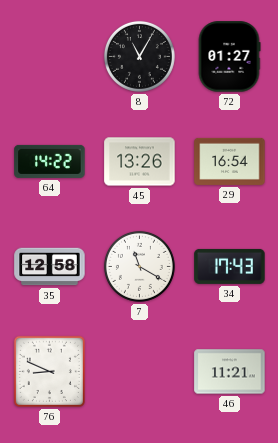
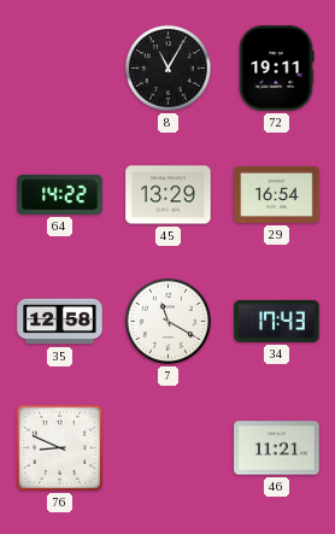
72: 01:27 -> 19:11 (276, 69)
45: 13:26 -> 13:29 (169, 195)
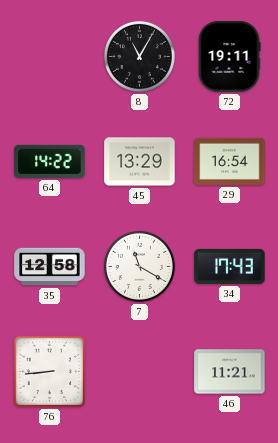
76: 8:49 -> 8:44 (49, 371)
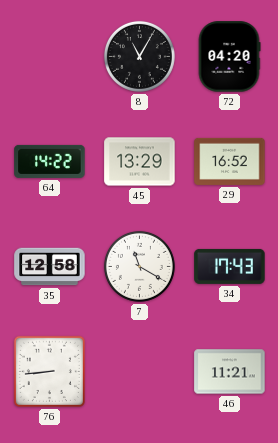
72: 19:11 -> 04:20 (229, 57)
29: 16:54 -> 16:52 (230, 161)
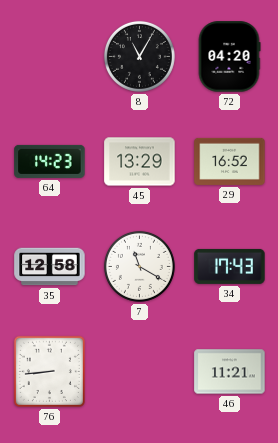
64: 14:22 -> 14:23 (50, 161)
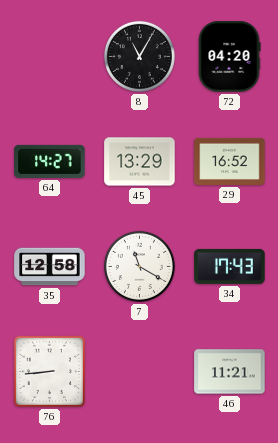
64: 14:23 -> 14:27 (50, 161)
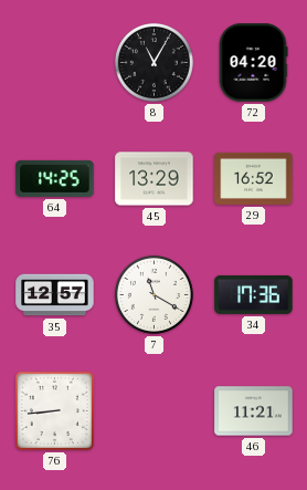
64: 14:27 -> 14:25 (55, 178)
35: 12:58 -> 12:57 (55, 295)
34: 17:43 -> 17:36 (254, 294)
